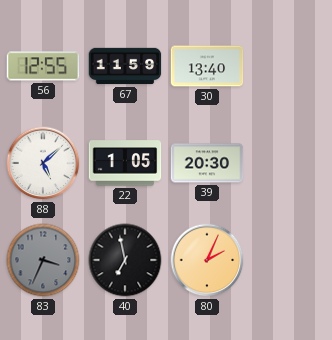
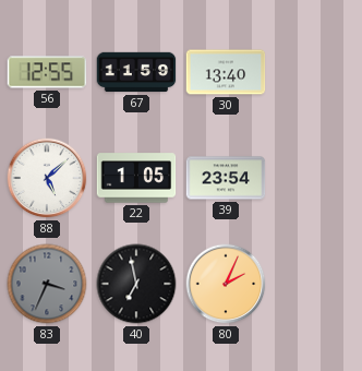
39: 20:30 -> 23:54 (226, 178)
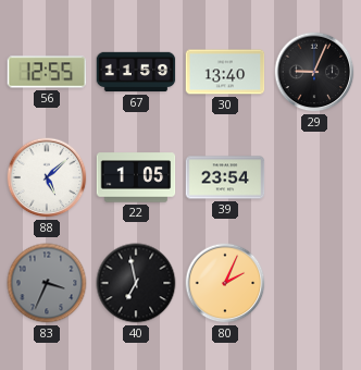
29: none -> 9:04 (314, 72)
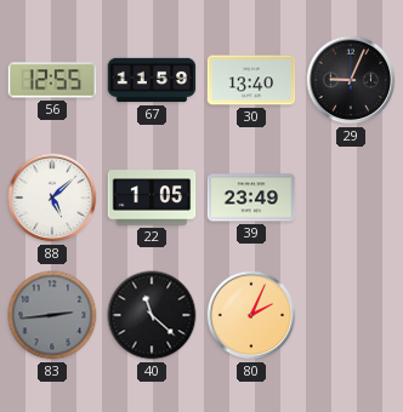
39: 23:54 -> 23:49 (251, 198)
83: 3:34 -> 2:44 (52, 315)
40: 6:58 -> 11:22 (152, 315)
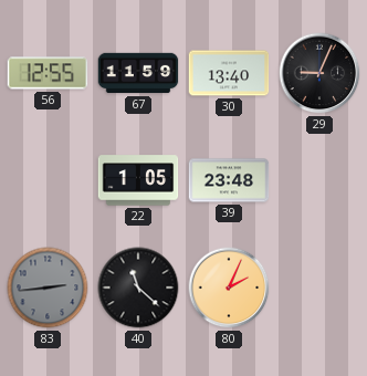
88: 5:08 -> none (52, 198)
39: 23:49 -> 23:48 (229, 180)
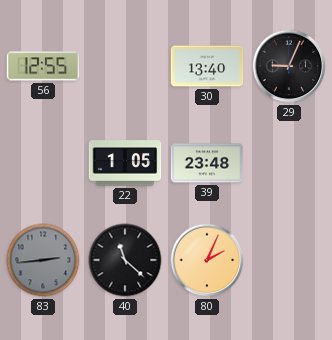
67: 11:59 -> none (138, 73)
